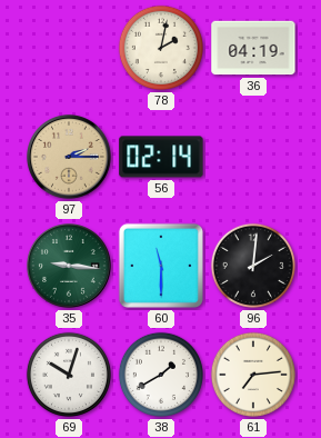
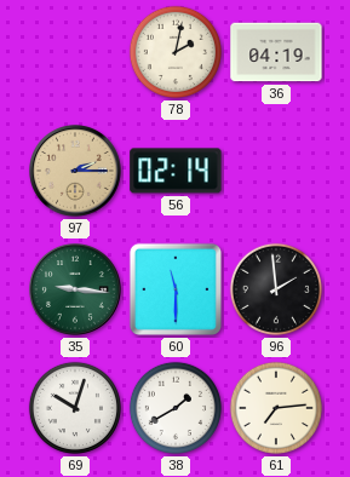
96: 2:01 -> 1:59 (276, 289)
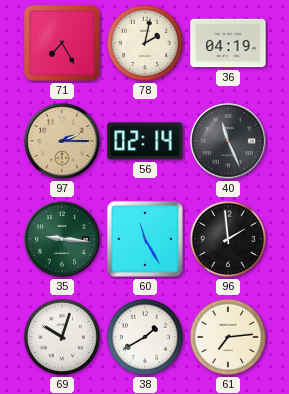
71: none -> 7:25 (62, 43)
40: none -> 11:26 (229, 142)
60: 11:30 -> 11:25 (145, 239)
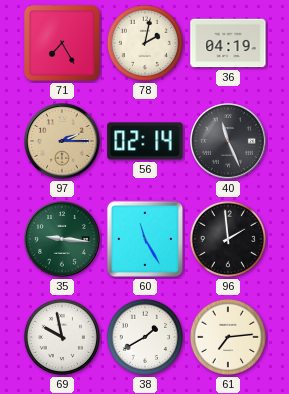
69: 10:03 -> 9:58 (62, 337)
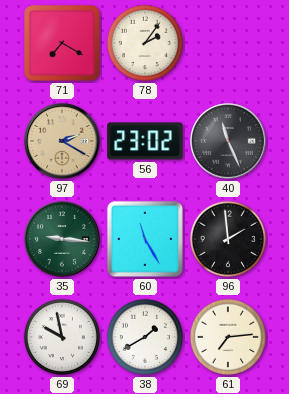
71: 7:25 -> 7:20 (62, 43)
78: 2:02 -> 2:06 (145, 43)
36: 04:19 -> none (228, 43)
97: 2:15 -> 2:20 (63, 142)
56: 02:14 -> 23:02 (145, 141)
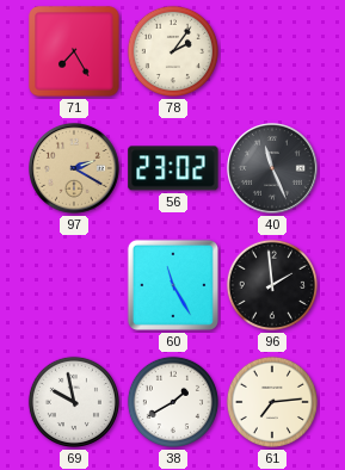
71: 7:20 -> 7:25 (74, 51)
35: 9:16 -> none (63, 240)
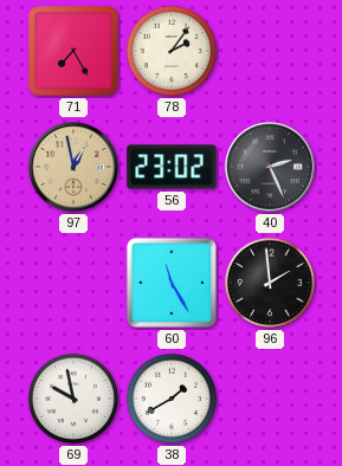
97: 2:20 -> 12:58 (75, 168)
40: 11:26 -> 2:26 (271, 168)
61: 7:14 -> none (272, 402)
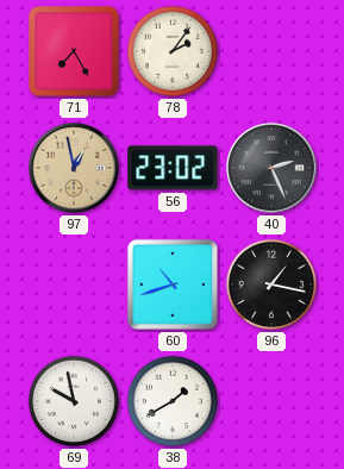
60: 11:25 -> 10:42 (173, 284)
96: 1:59 -> 1:17 (271, 284)
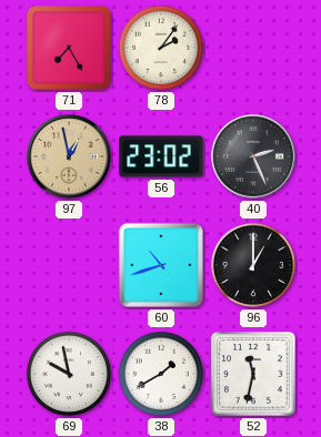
96: 1:17 -> 1:00 (253, 265)
52: none -> 11:32 (253, 374)
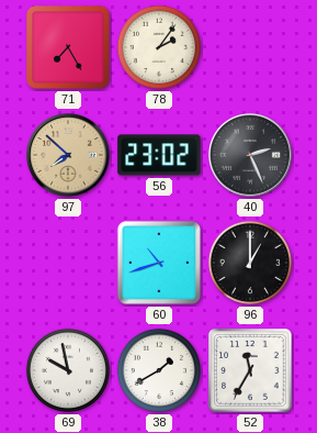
97: 12:58 -> 7:52 (69, 156)
52: 11:32 -> 11:35 (250, 370)
